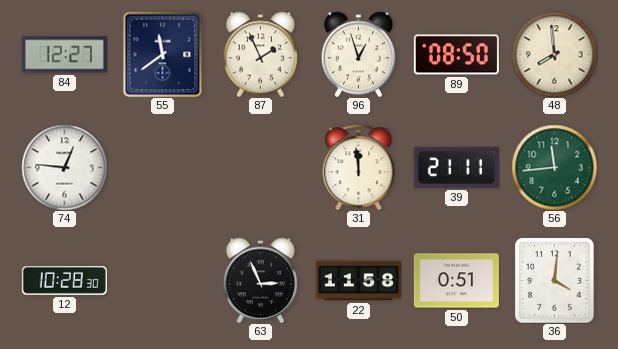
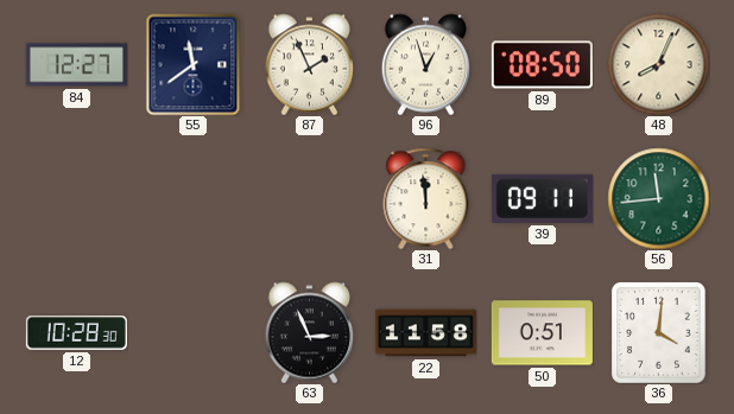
48: 7:59 -> 8:04 (658, 64)
74: 12:46 -> none (64, 167)
39: 21:11 -> 09:11 (542, 198)
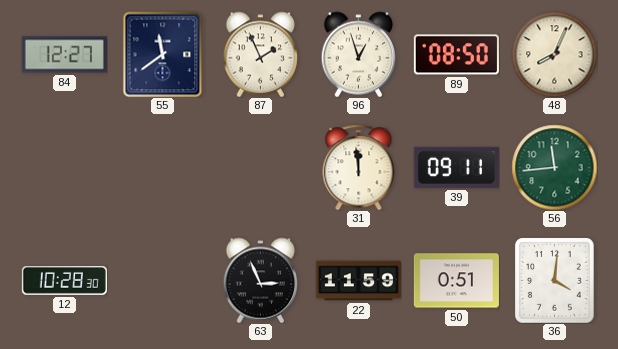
22: 11:58 -> 11:59 (358, 281)
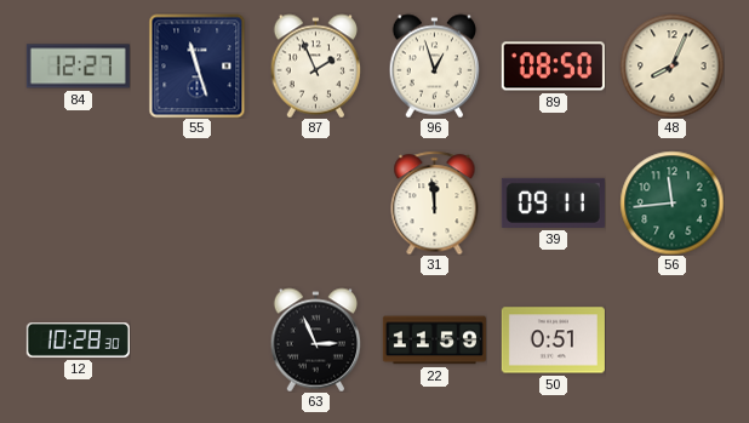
55: 11:39 -> 11:27 (198, 65)
36: 4:01 -> none (555, 280)
